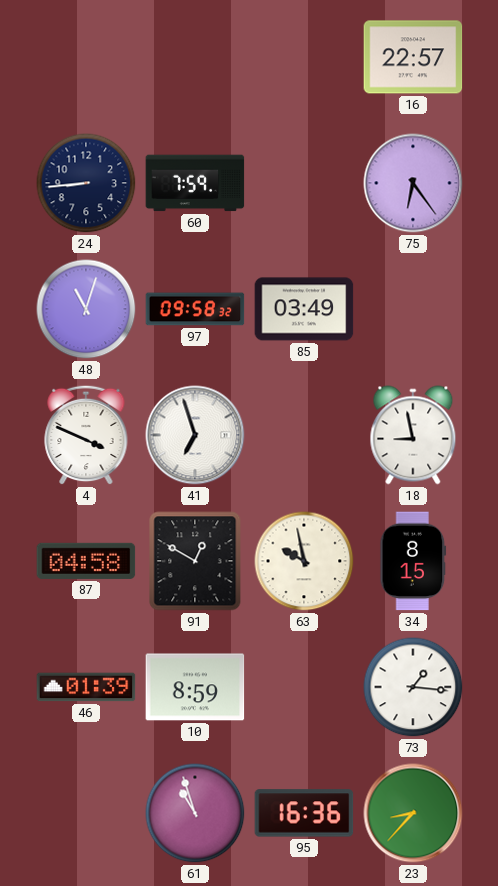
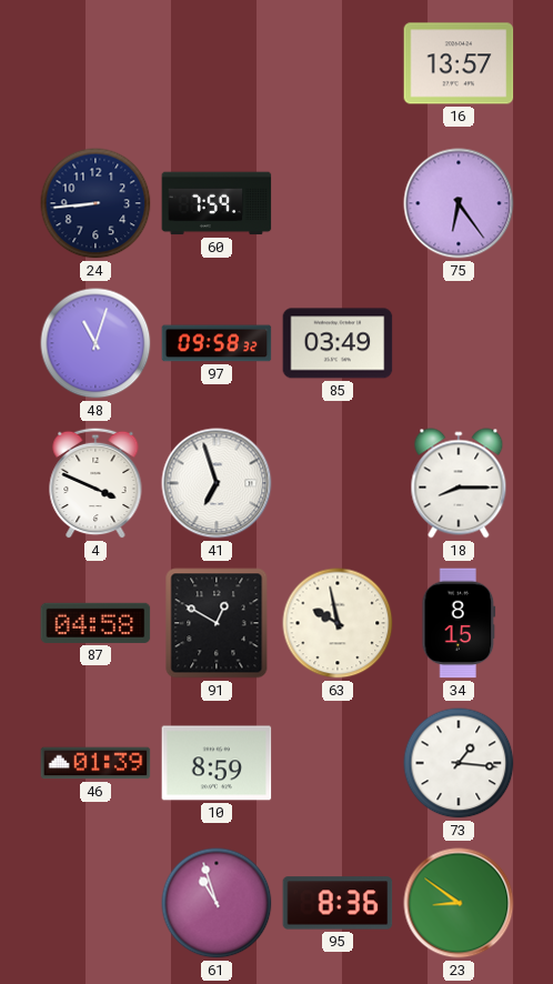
16: 22:57 -> 13:57 (459, 63)
18: 8:58 -> 8:15 (459, 483)
95: 16:36 -> 8:36 (338, 903)
23: 8:37 -> 8:51 (459, 903)
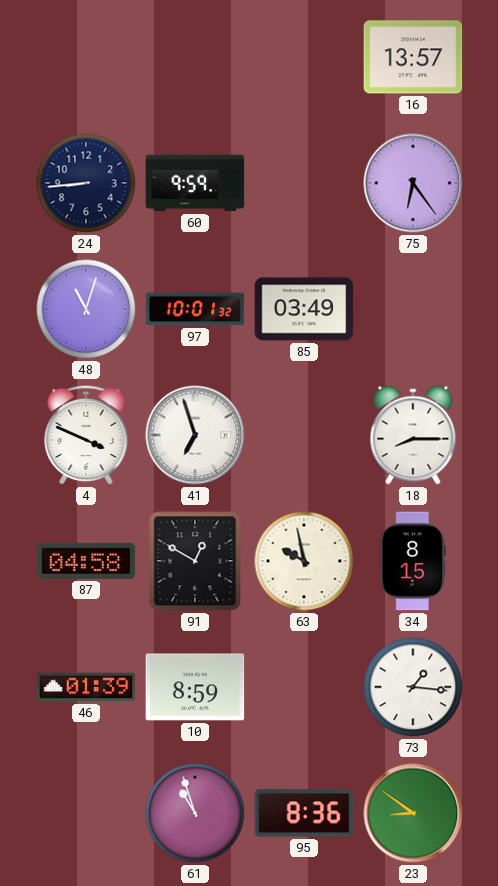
60: 7:59 -> 9:59 (195, 183)
97: 09:58 -> 10:01 (195, 309)
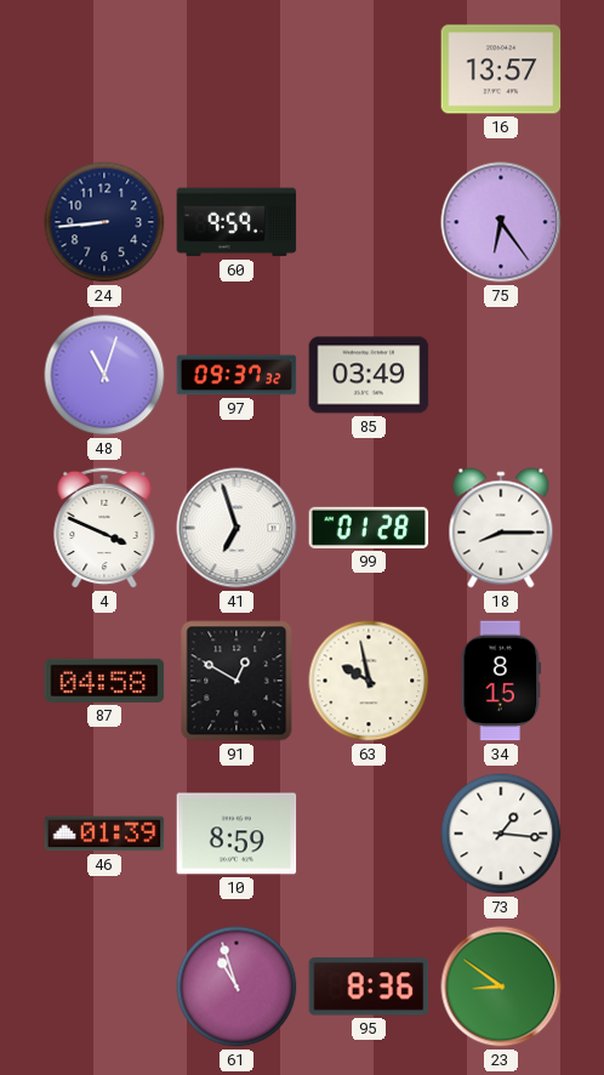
97: 10:01 -> 09:37 (237, 375)
99: none -> 01:28 (369, 528)
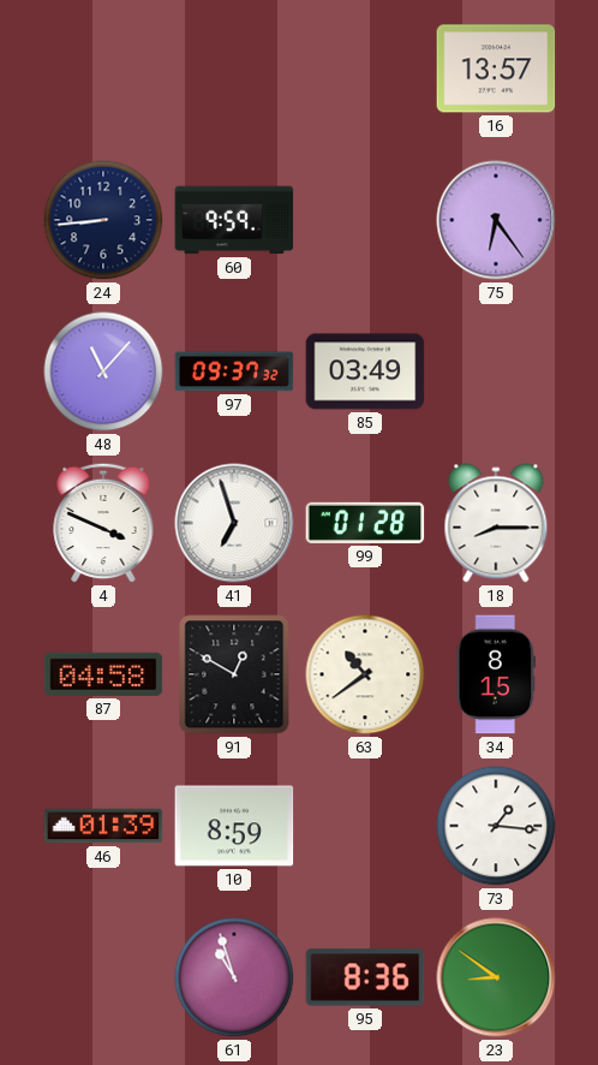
48: 11:03 -> 11:07 (103, 371)
63: 9:58 -> 10:39 (365, 674)
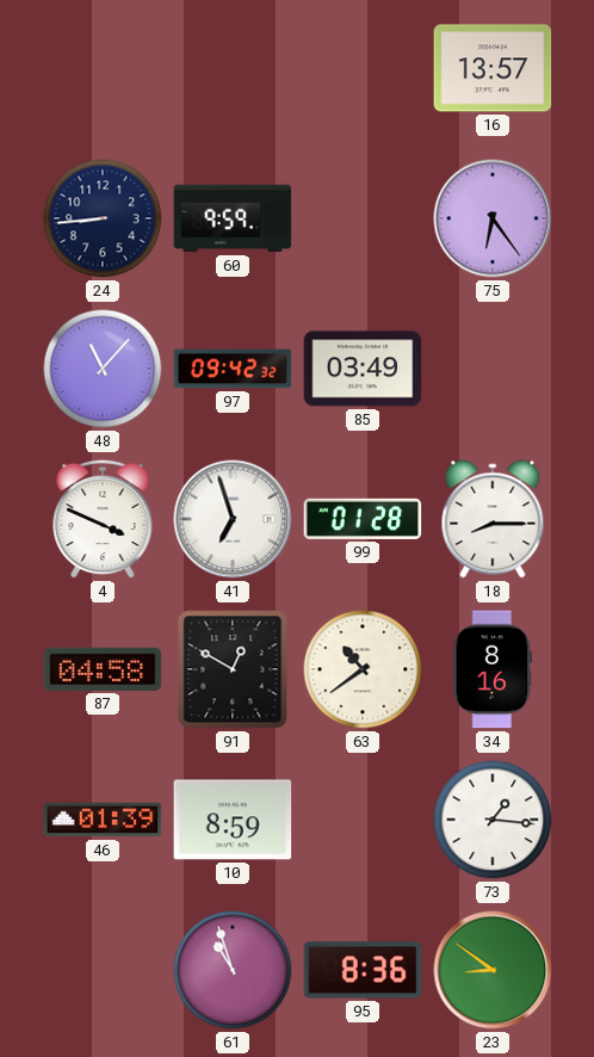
97: 09:37 -> 09:42 (233, 369)
34: 8:15 -> 8:16 (493, 669)
